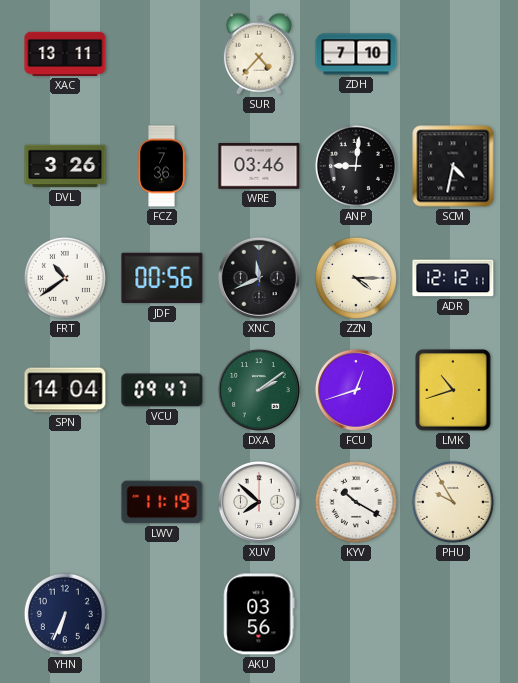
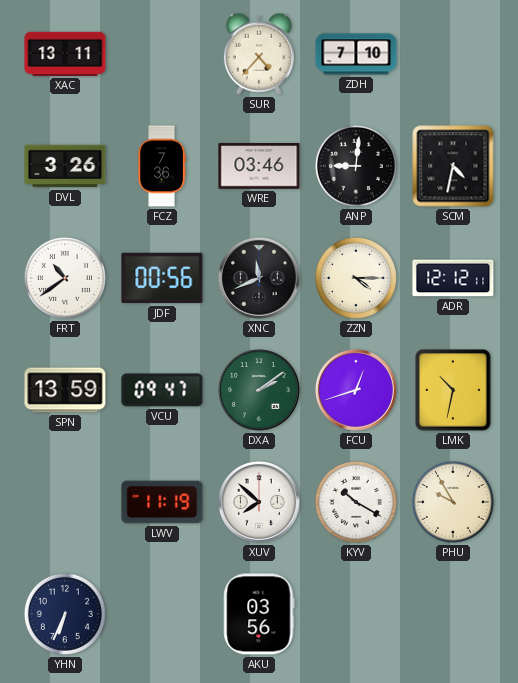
SPN: 14:04 -> 13:59 (65, 390)
LMK: 10:42 -> 10:32 (453, 390)
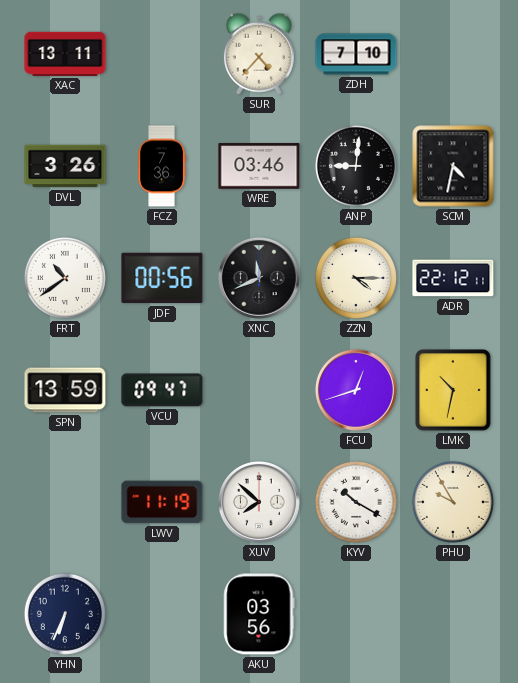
ADR: 12:12 -> 22:12 (453, 278)
DXA: 2:09 -> none (260, 391)
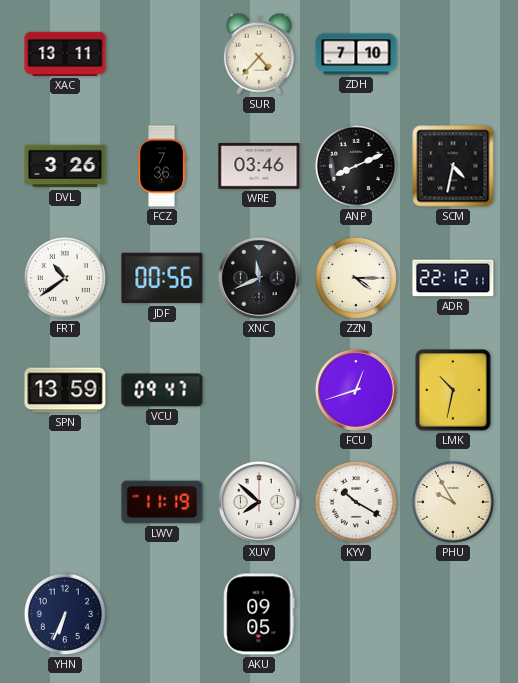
ANP: 9:01 -> 8:11 (356, 166)
AKU: 03:56 -> 09:05 (259, 614)
